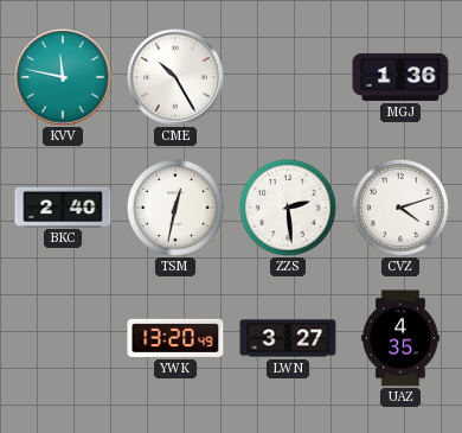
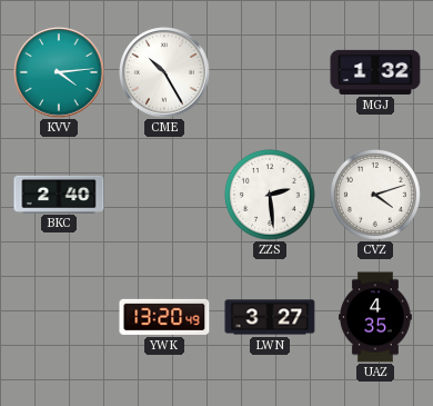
KVV: 11:47 -> 4:14 (59, 72)
MGJ: 1:36 -> 1:32 (375, 72)
TSM: 12:32 -> none (175, 208)
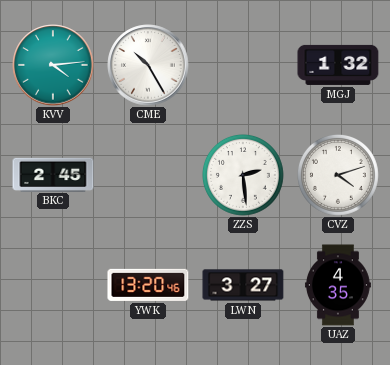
BKC: 2:40 -> 2:45 (53, 174)
YWK: 13:20:49 -> 13:20:46 (148, 285)
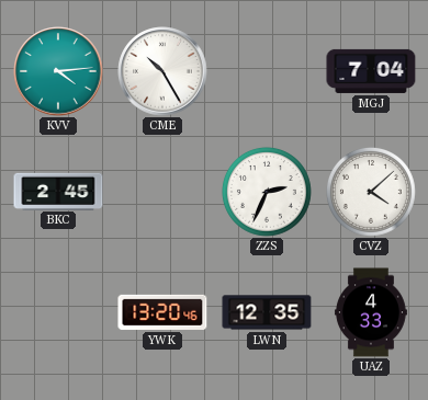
MGJ: 1:32 -> 7:04 (371, 71)
ZZS: 2:29 -> 2:34 (267, 192)
CVZ: 4:12 -> 4:08 (371, 192)
LWN: 3:27 -> 12:35 (267, 312)
UAZ: 4:35 -> 4:33 (371, 312)
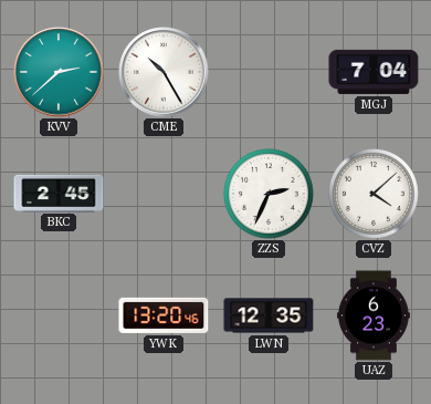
KVV: 4:14 -> 2:38 (59, 72)
UAZ: 4:33 -> 6:23 (374, 315)
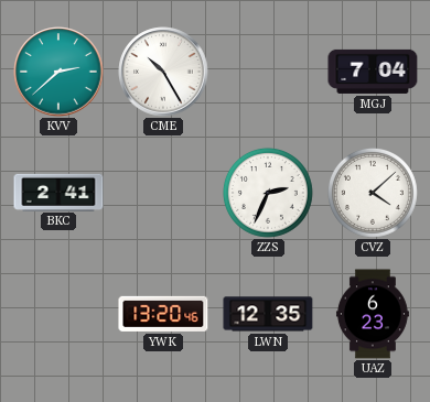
BKC: 2:45 -> 2:41 (58, 192)
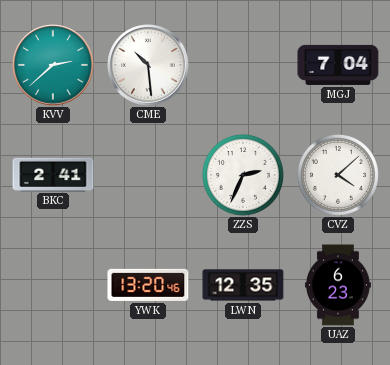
CME: 10:25 -> 10:29 (148, 65)
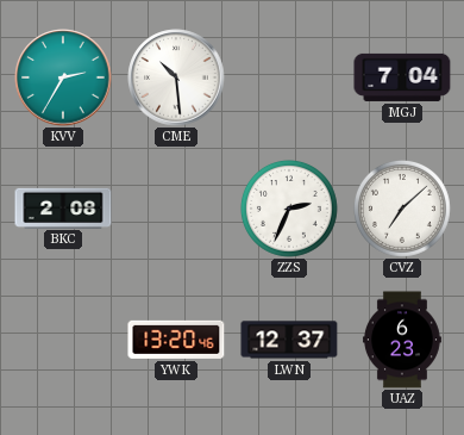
KVV: 2:38 -> 2:35 (63, 77)
BKC: 2:41 -> 2:08 (63, 207)
CVZ: 4:08 -> 7:08 (402, 209)
LWN: 12:35 -> 12:37 (289, 340)
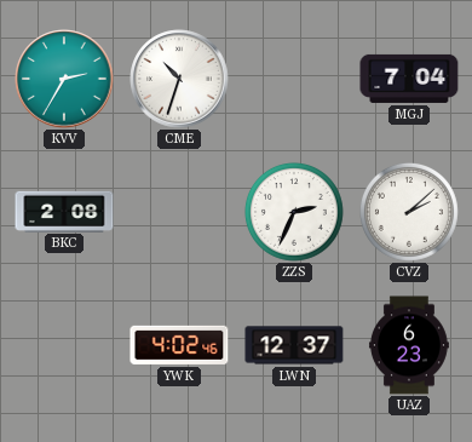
CME: 10:29 -> 10:33 (179, 79)
CVZ: 7:08 -> 2:08 (409, 212)
YWK: 13:20 -> 4:02 (179, 345)
